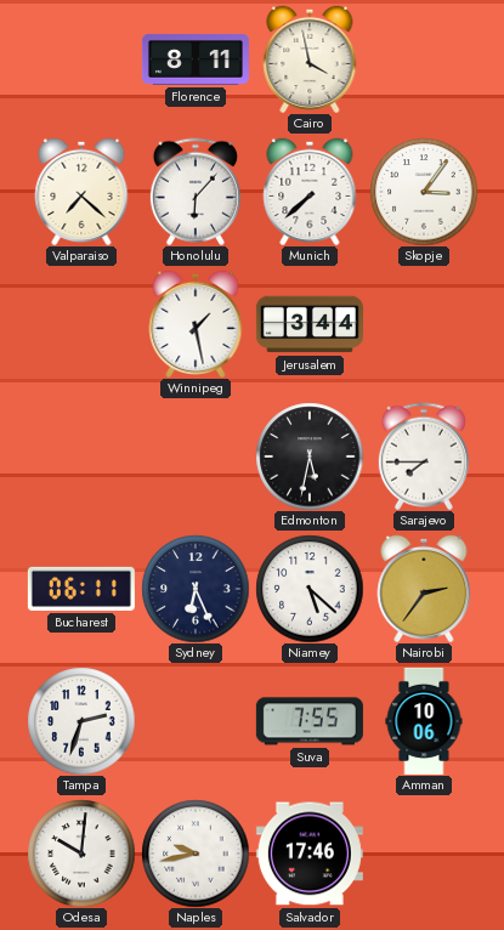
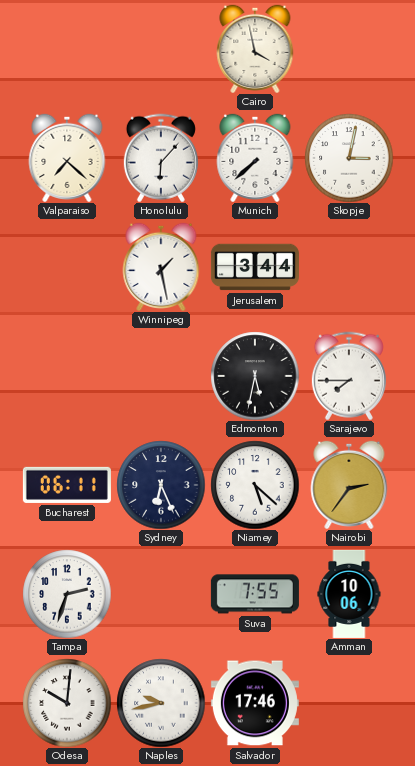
Florence: 8:11 -> none (196, 59)
Skopje: 3:06 -> 3:02 (349, 158)
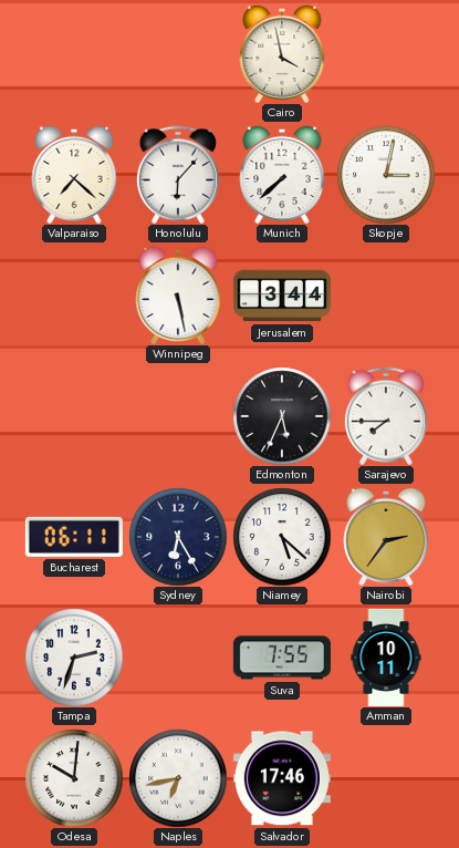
Winnipeg: 1:28 -> 5:28 (178, 294)
Edmonton: 5:32 -> 5:34 (282, 416)
Sydney: 6:26 -> 6:25 (178, 537)
Amman: 10:06 -> 10:11 (386, 658)
Naples: 9:43 -> 6:43 (178, 778)
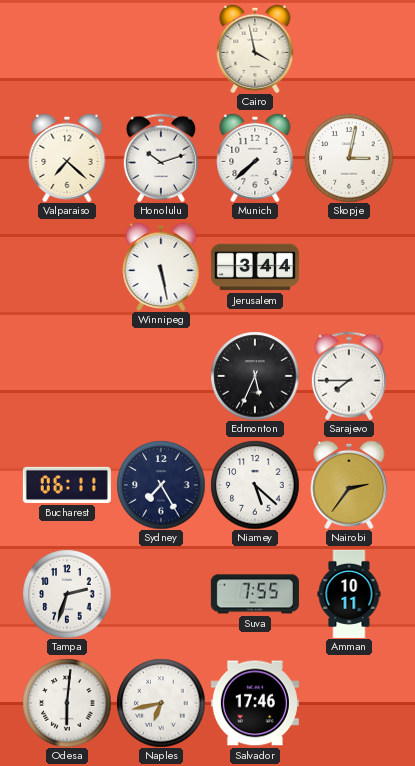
Honolulu: 6:07 -> 10:12 (161, 158)
Sydney: 6:25 -> 7:25 (161, 485)
Odesa: 10:01 -> 6:01 (67, 703)
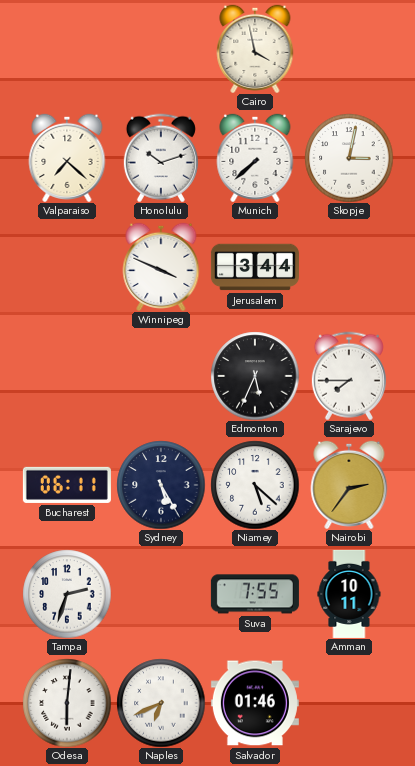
Winnipeg: 5:28 -> 3:49 (161, 266)
Sydney: 7:25 -> 5:25 (161, 485)
Naples: 6:43 -> 6:41 (161, 703)
Salvador: 17:46 -> 01:46 (255, 703)
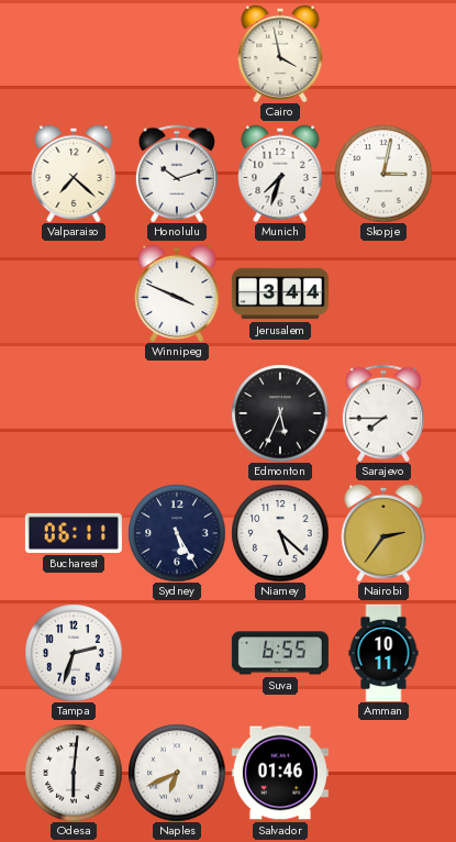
Munich: 7:38 -> 7:33 (280, 173)
Suva: 7:55 -> 6:55 (280, 653)
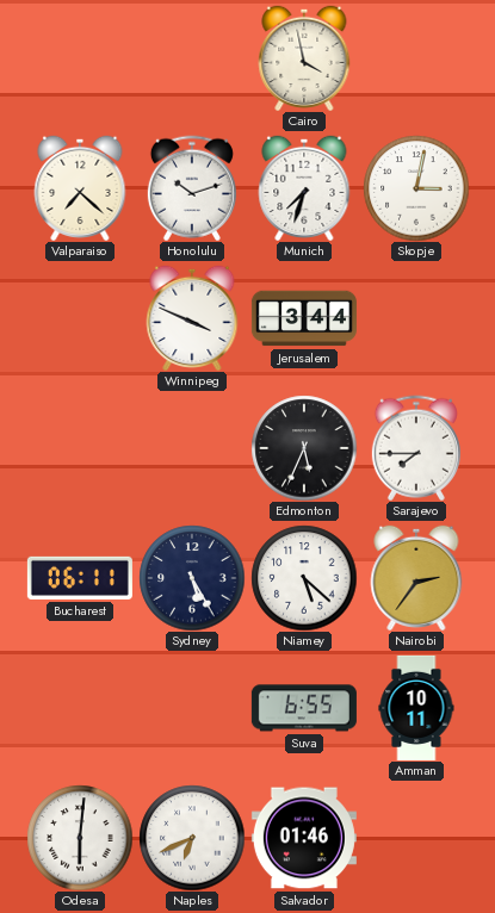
Tampa: 2:33 -> none (74, 653)
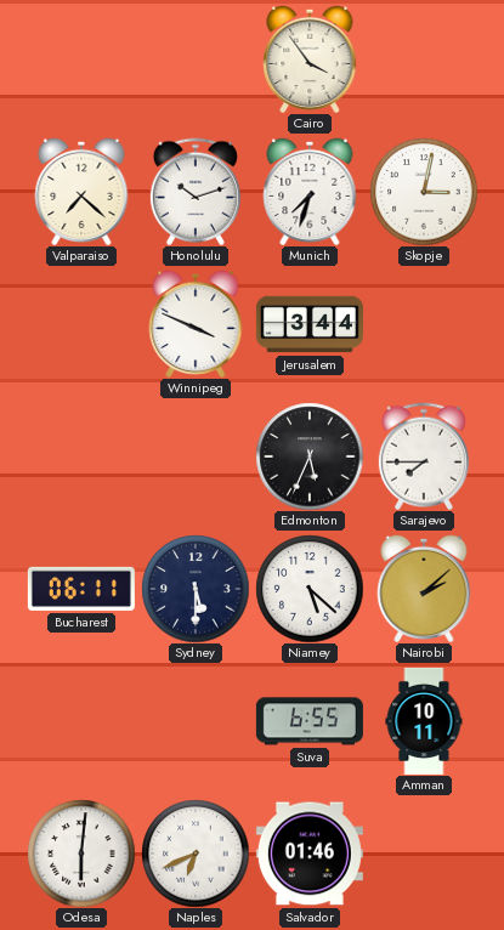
Cairo: 3:58 -> 3:54 (310, 58)
Sydney: 5:25 -> 5:30 (196, 589)
Nairobi: 2:36 -> 2:08 (424, 588)
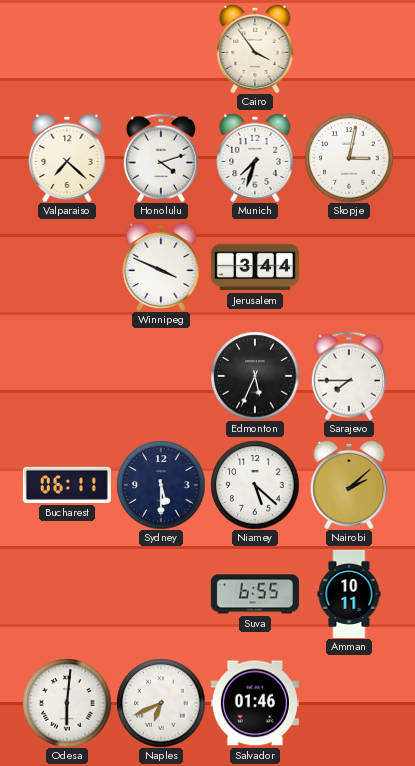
Honolulu: 10:12 -> 4:12 (161, 158)
